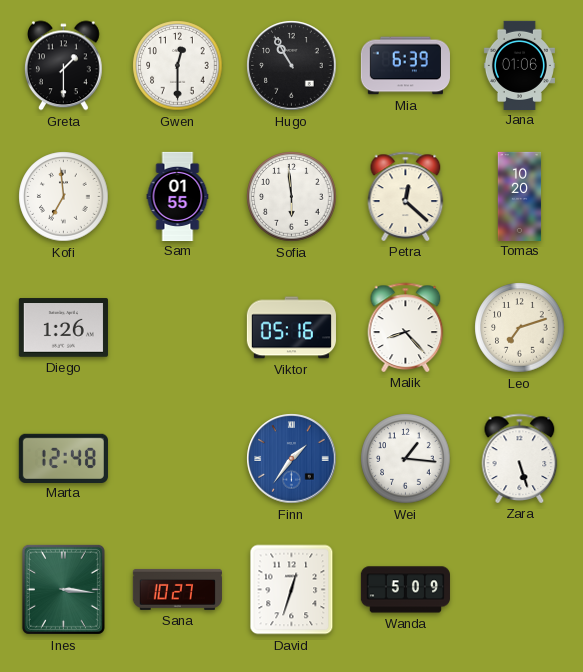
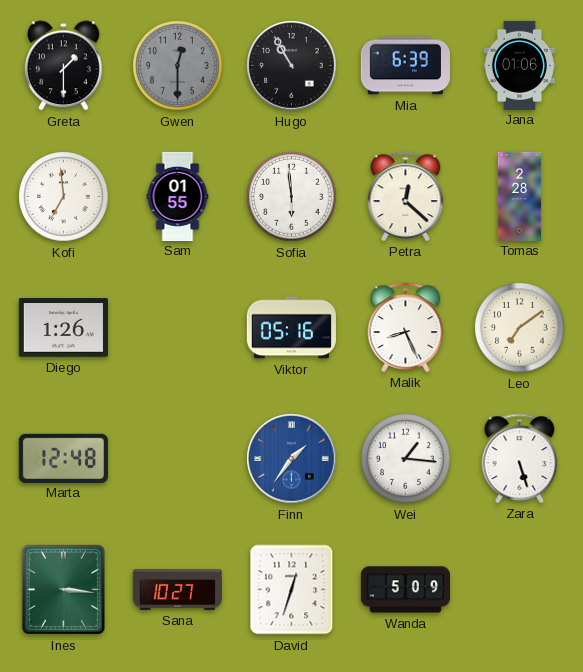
Gwen dial: white -> grey (178, 66)
Tomas: 10:20 -> 2:28 (520, 196)
Malik: 8:23 -> 8:26 (406, 327)
Leo: 7:12 -> 7:09 (520, 328)
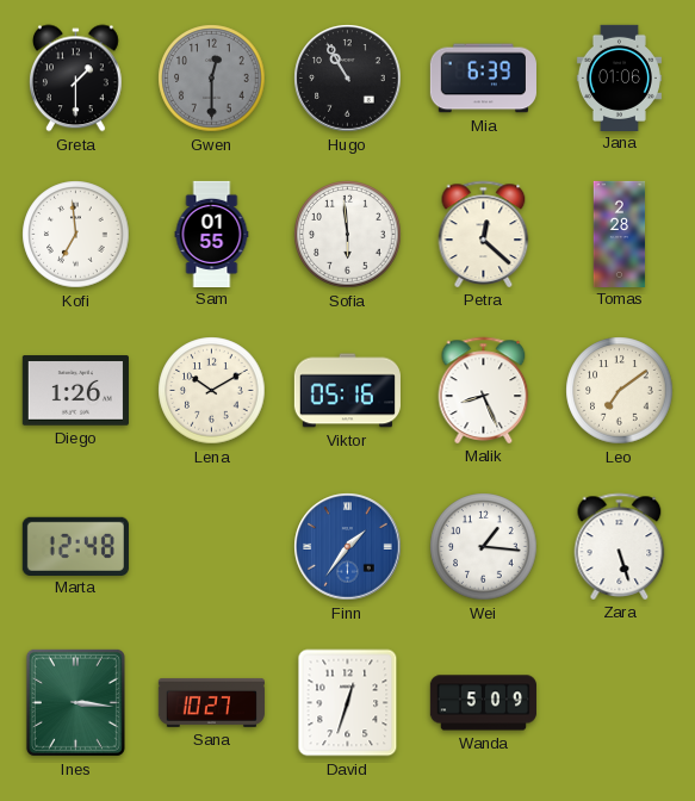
Lena: none -> 10:10 (212, 391)
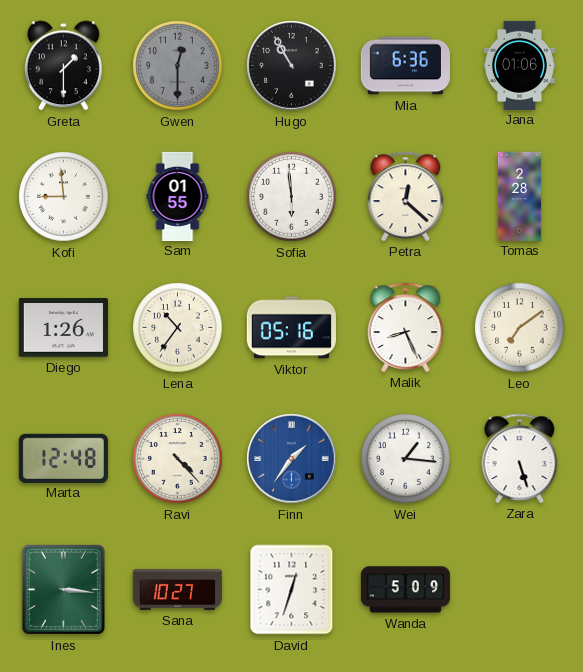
Mia: 6:39 -> 6:36 (405, 66)
Kofi: 6:59 -> 8:59 (64, 197)
Lena: 10:10 -> 10:36 (178, 328)
Ravi: none -> 4:23 (178, 459)
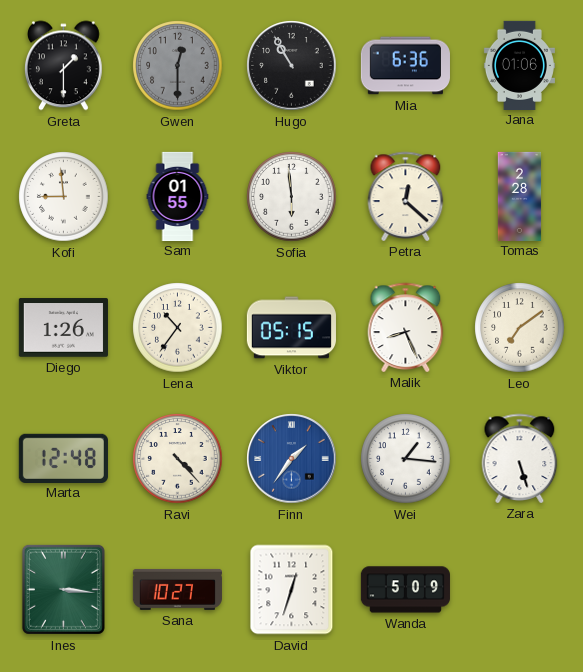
Viktor: 05:16 -> 05:15 (291, 328)
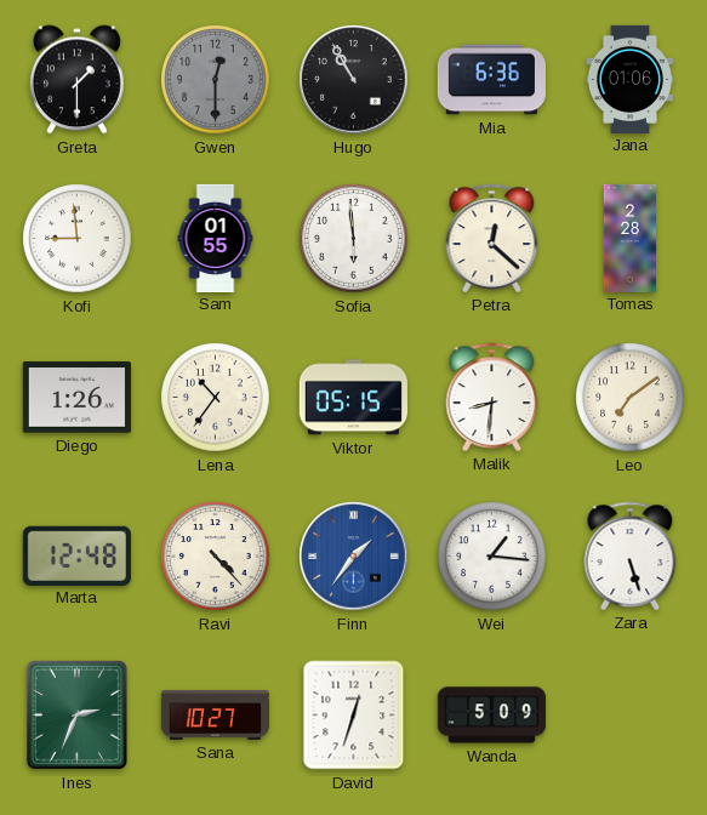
Malik: 8:26 -> 8:31 (492, 397)
Ines: 3:16 -> 2:34 (76, 714)
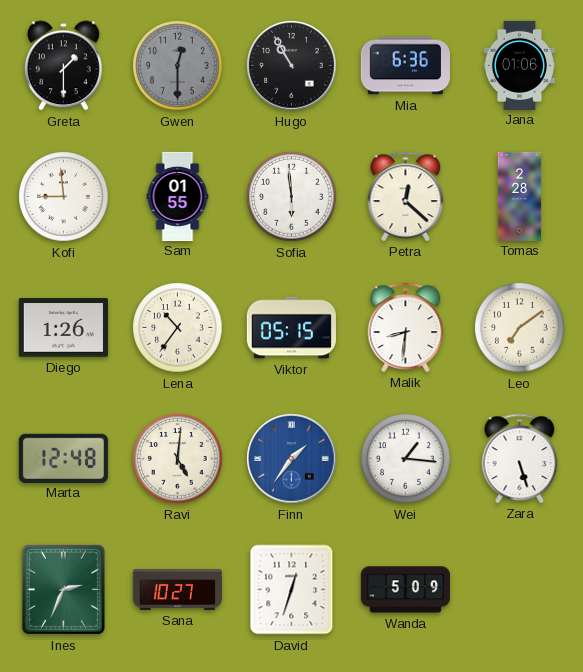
Ravi: 4:23 -> 5:01 (178, 459)
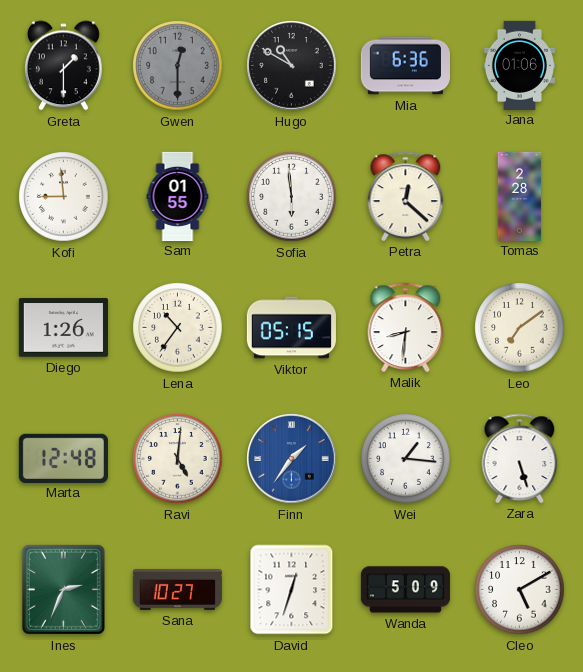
Hugo: 10:55 -> 10:50 (292, 66)
Cleo: none -> 5:10 (520, 590)
